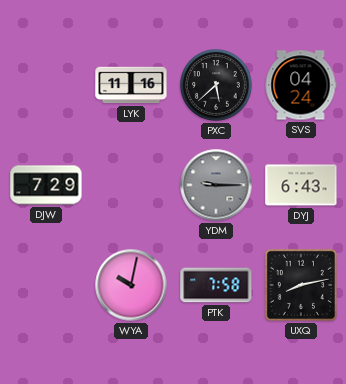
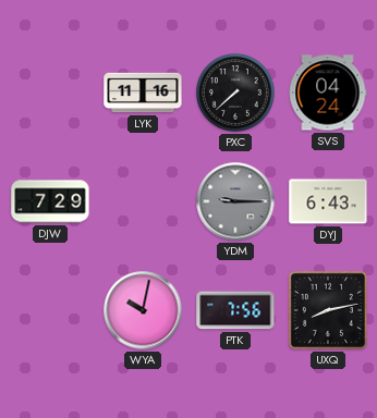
PXC: 5:38 -> 7:38 (236, 94)
PTK: 7:58 -> 7:56 (235, 310)
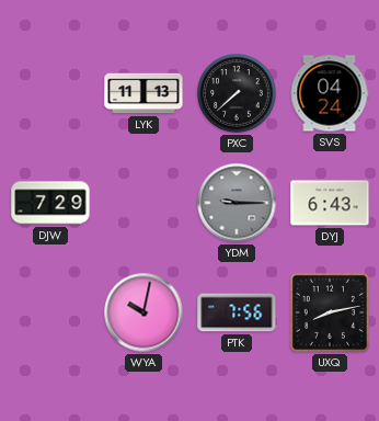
LYK: 11:16 -> 11:13 (143, 93)
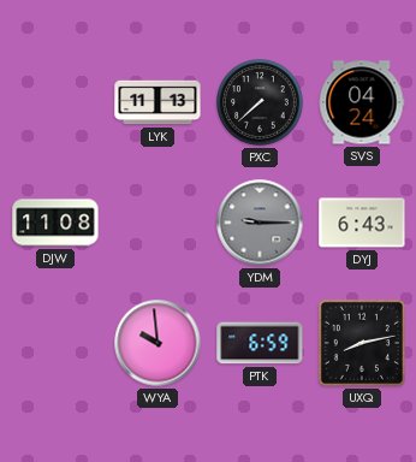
DJW: 7:29 -> 11:08 (55, 223)
WYA: 10:02 -> 9:59 (158, 343)
PTK: 7:56 -> 6:59 (260, 343)
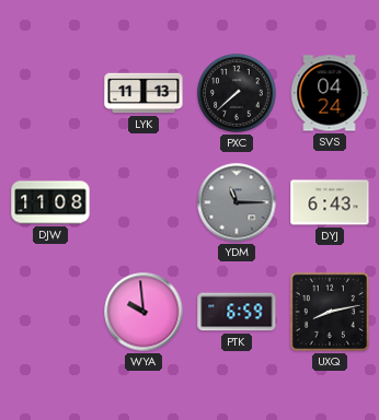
YDM: 9:15 -> 11:15 (237, 202)
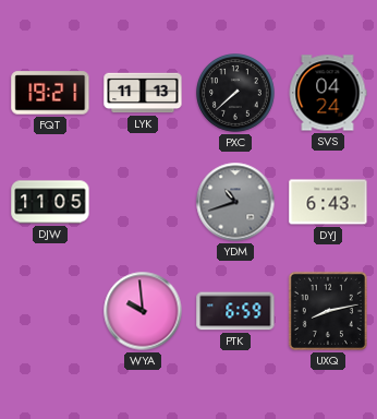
FQT: none -> 19:21 (50, 93)
DJW: 11:08 -> 11:05 (50, 202)
YDM: 11:15 -> 10:42 (235, 202)
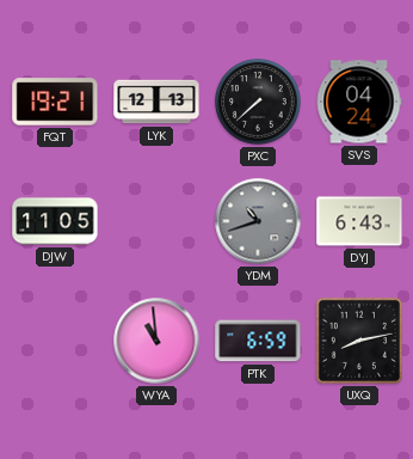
LYK: 11:13 -> 12:13 (156, 102)
WYA: 9:59 -> 10:59 (156, 341)
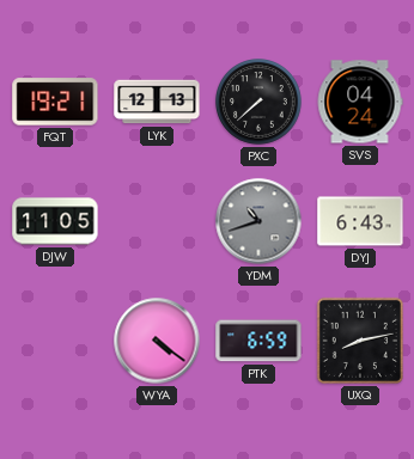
WYA: 10:59 -> 4:21 (157, 341)
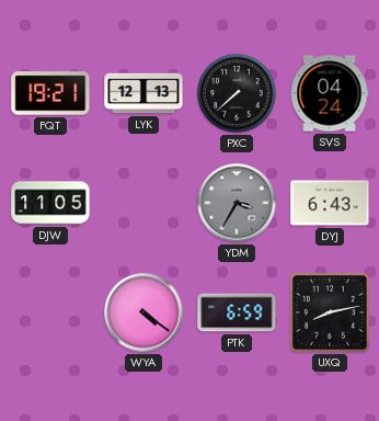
YDM: 10:42 -> 3:35 (237, 203)
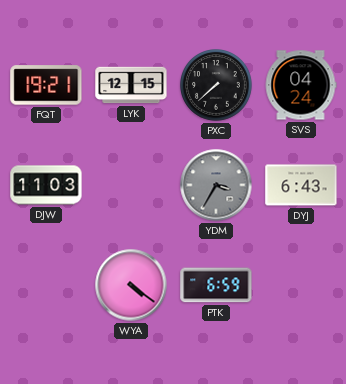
LYK: 12:13 -> 12:15 (131, 85)
DJW: 11:05 -> 11:03 (46, 185)
UXQ: 8:13 -> none (330, 312)
